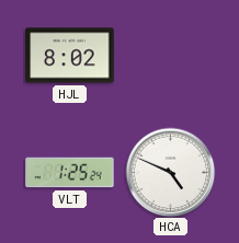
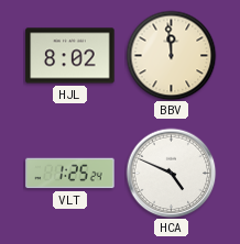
BBV: none -> 11:59 (171, 55)
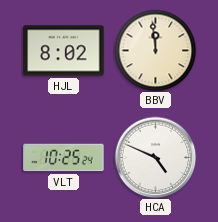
VLT: 1:25 -> 10:25 (64, 158)
